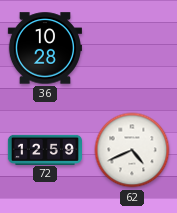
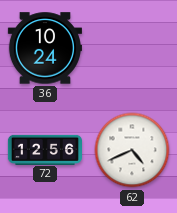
36: 10:28 -> 10:24 (45, 48)
72: 12:59 -> 12:56 (44, 149)
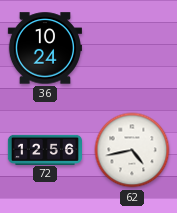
62: 4:41 -> 4:43 (132, 150)
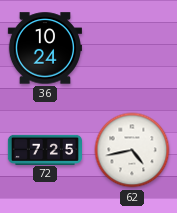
72: 12:56 -> 7:25 (44, 149)
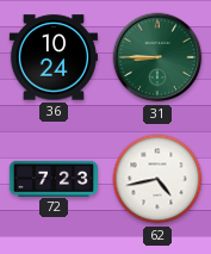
31: none -> 8:45 (157, 57)
72: 7:25 -> 7:23 (52, 178)
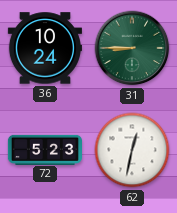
72: 7:23 -> 5:23 (44, 149)
62: 4:43 -> 12:32 (132, 150)
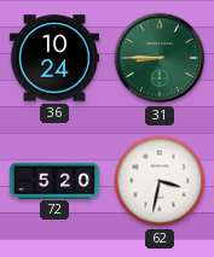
72: 5:23 -> 5:20 (53, 180)
62: 12:32 -> 3:32 (160, 181)
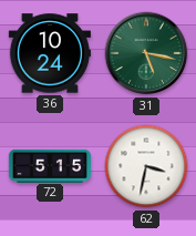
31: 8:45 -> 5:17 (146, 53)
72: 5:20 -> 5:15 (49, 165)
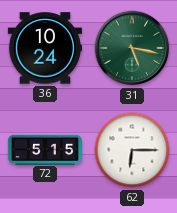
62: 3:32 -> 6:15 (132, 150)
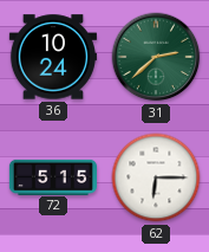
31: 5:17 -> 2:38 (156, 57)
